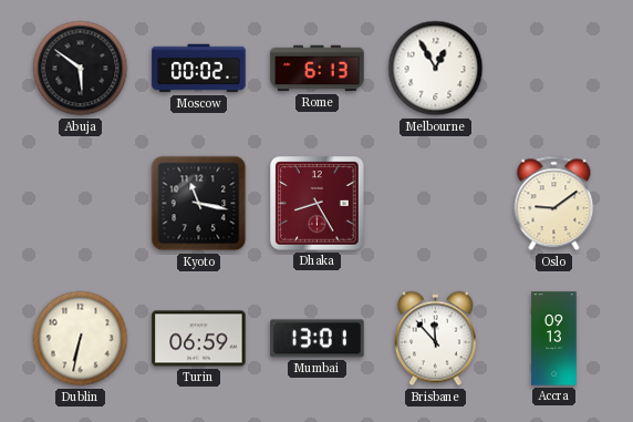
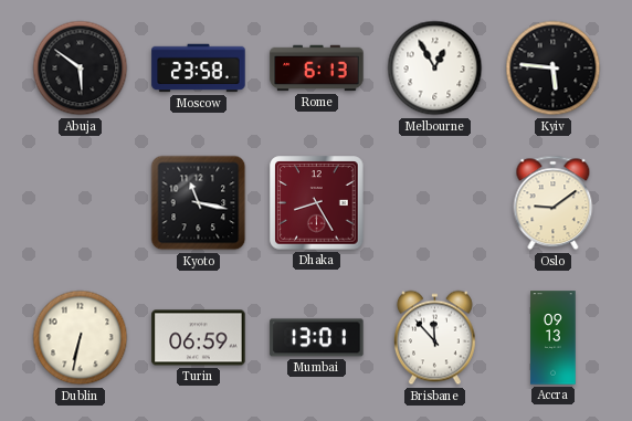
Moscow: 00:02 -> 23:58 (199, 69)
Kyiv: none -> 5:46 (554, 69)
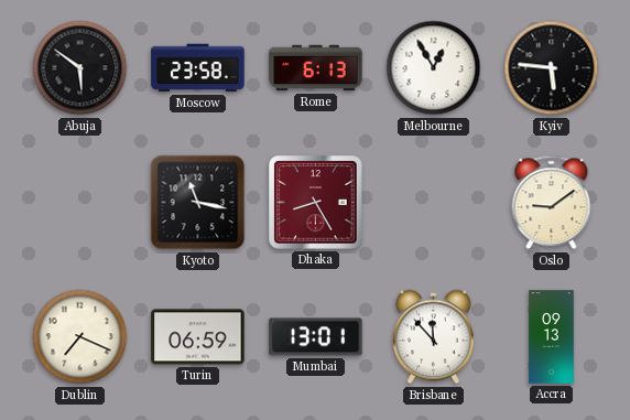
Dublin: 6:32 -> 7:19 (80, 337)
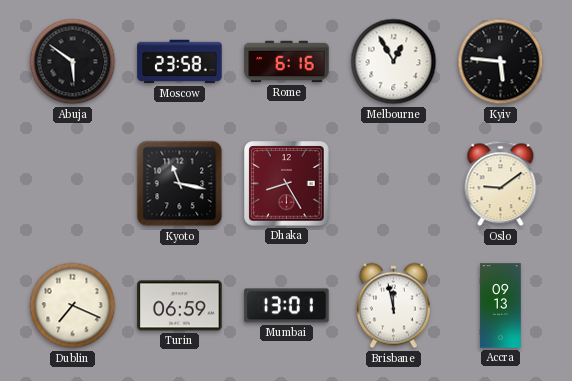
Rome: 6:13 -> 6:16 (287, 62)
Brisbane: 11:53 -> 11:58 (393, 306)
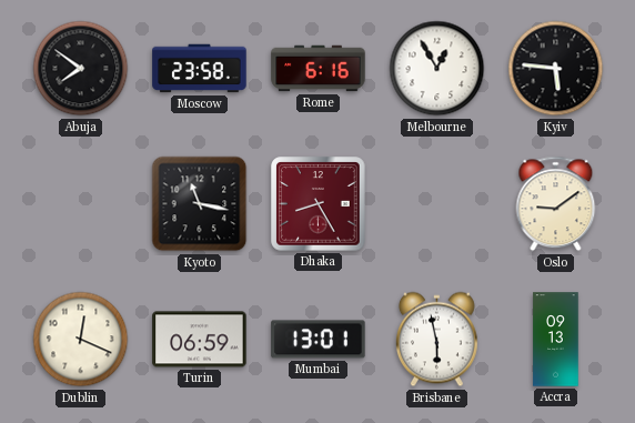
Abuja: 5:51 -> 7:51 (81, 69)
Dublin: 7:19 -> 12:19 (81, 340)
Brisbane: 11:58 -> 5:58 (436, 340)
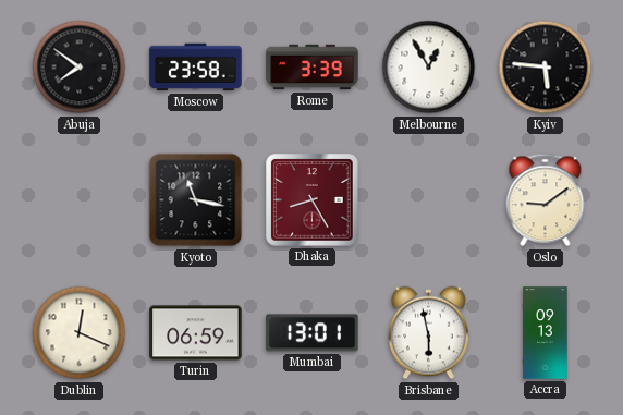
Rome: 6:16 -> 3:39 (313, 68)
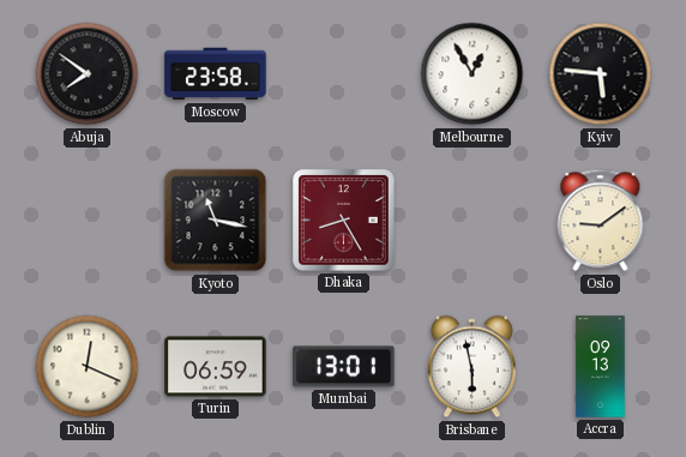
Rome: 3:39 -> none (313, 68)
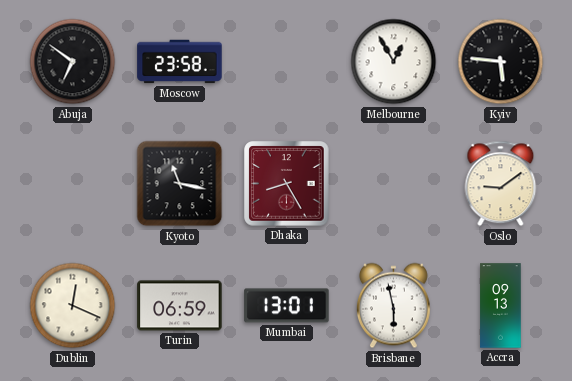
Abuja: 7:51 -> 6:51 (73, 62)
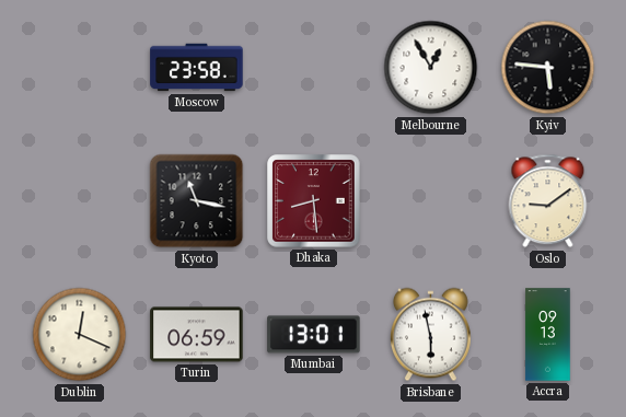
Abuja: 6:51 -> none (73, 62)
Dhaka: 8:25 -> 8:29 (314, 201)
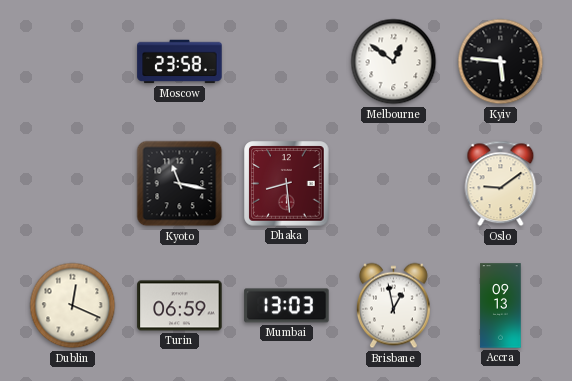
Melbourne: 12:55 -> 12:51 (394, 62)
Mumbai: 13:01 -> 13:03 (287, 306)
Brisbane: 5:58 -> 12:58 (393, 306)
